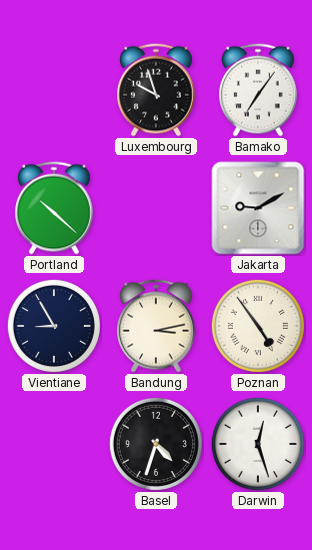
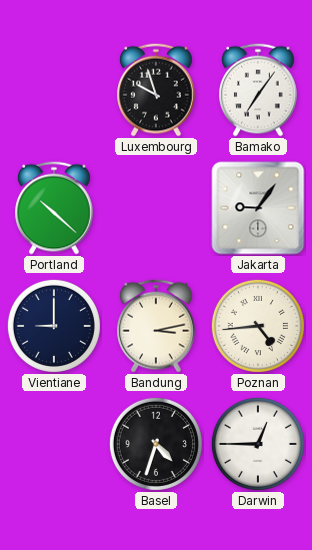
Jakarta: 9:10 -> 9:06 (258, 208)
Vientiane: 8:55 -> 9:00 (54, 326)
Poznan: 4:54 -> 4:44 (258, 326)
Darwin: 12:27 -> 12:45 (258, 444)
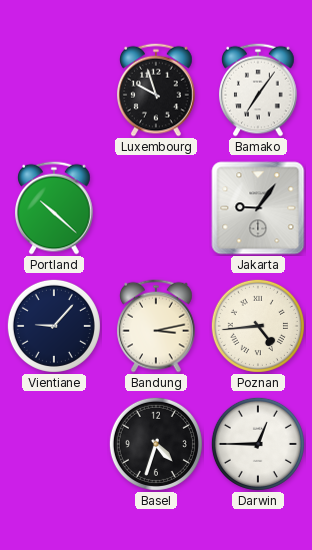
Vientiane: 9:00 -> 9:07 (54, 326)
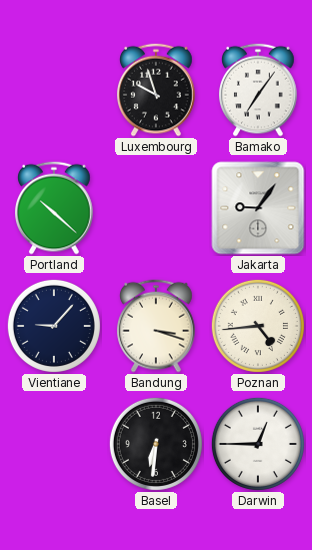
Bandung: 3:13 -> 3:18 (157, 326)
Basel: 4:33 -> 6:31 (156, 444)
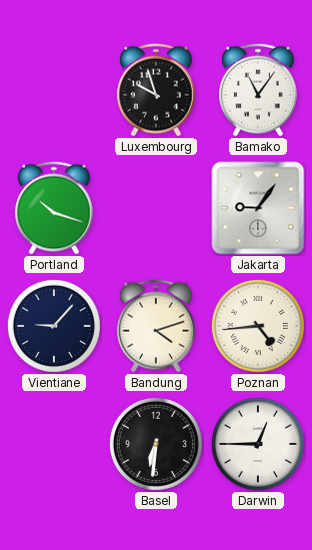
Bamako: 7:06 -> 11:06 (259, 90)
Portland: 10:22 -> 10:18 (55, 208)
Bandung: 3:18 -> 4:12 (157, 326)
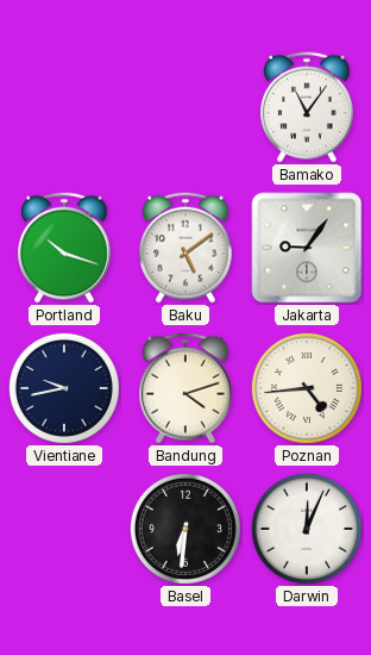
Luxembourg: 9:57 -> none (157, 90)
Baku: none -> 5:09 (187, 248)
Vientiane: 9:07 -> 9:43 (64, 388)
Darwin: 12:45 -> 12:04 (307, 529)
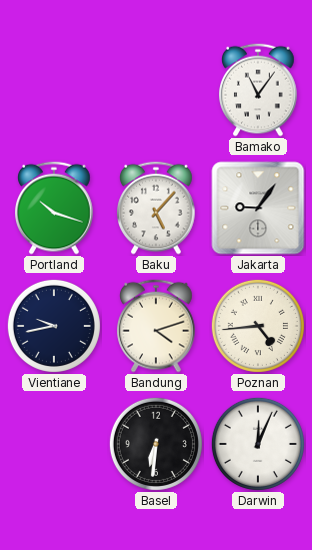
Baku: 5:09 -> 5:07 (157, 208)
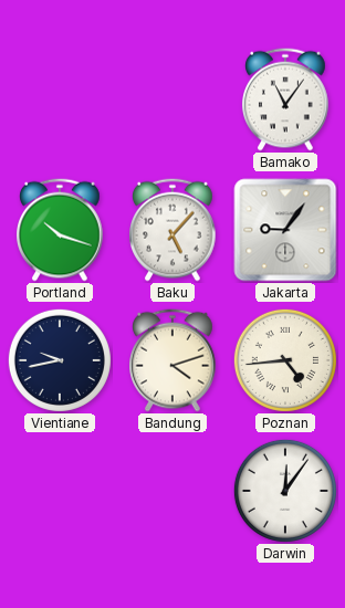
Basel: 6:31 -> none (156, 444)
Darwin: 12:04 -> 12:06 (285, 491)
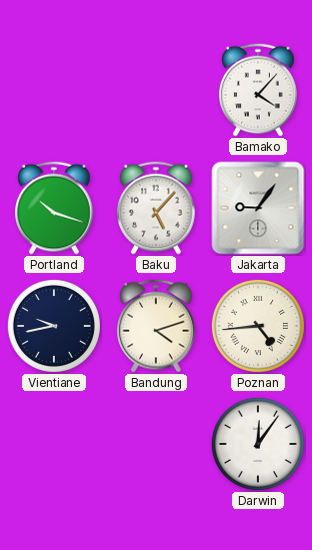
Bamako: 11:06 -> 4:07 (259, 90)
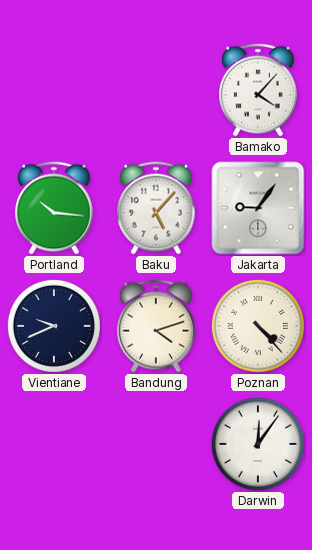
Portland: 10:18 -> 10:16 (55, 208)
Vientiane: 9:43 -> 9:41 (54, 326)
Poznan: 4:44 -> 4:23 (258, 326)
